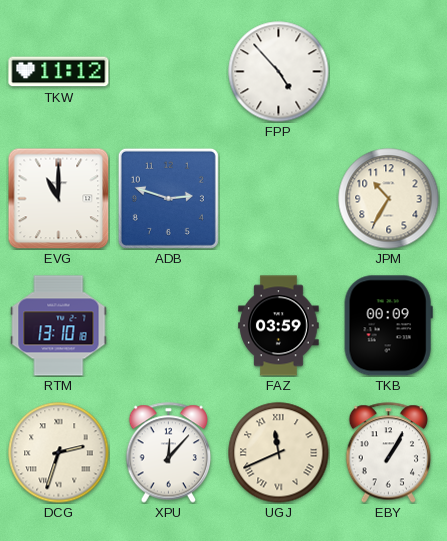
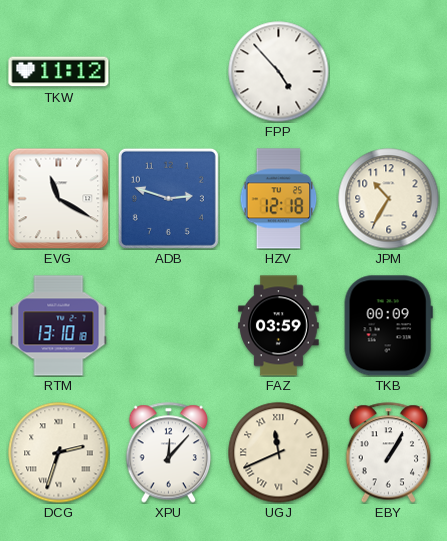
EVG: 11:00 -> 11:20 (58, 198)
HZV: none -> 12:18 (279, 199)
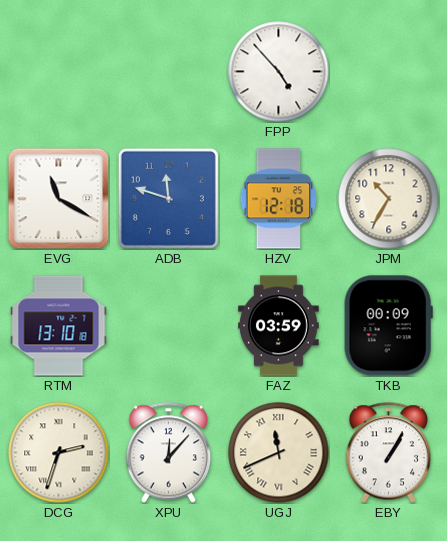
TKW: 11:12 -> none (59, 72)
ADB: 2:48 -> 11:48 (168, 198)
